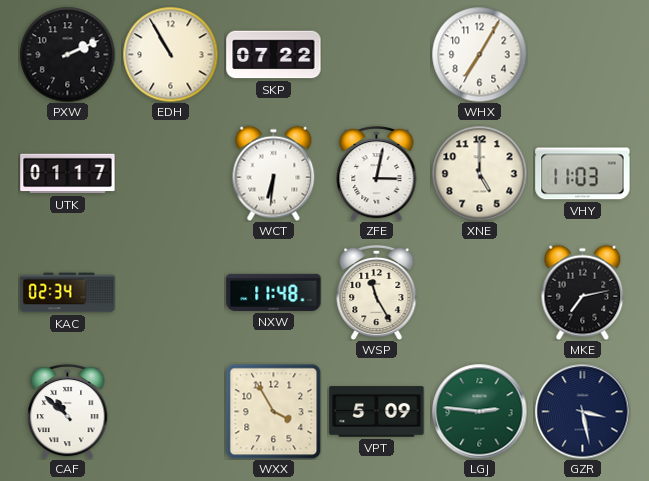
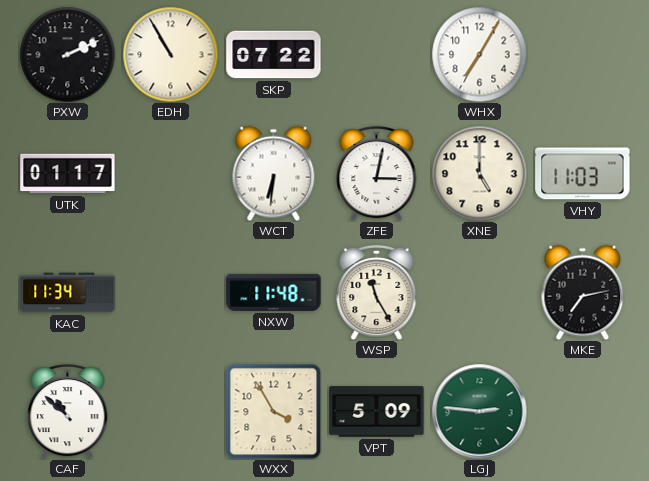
KAC: 02:34 -> 11:34 (68, 293)
GZR: 3:28 -> none (582, 411)
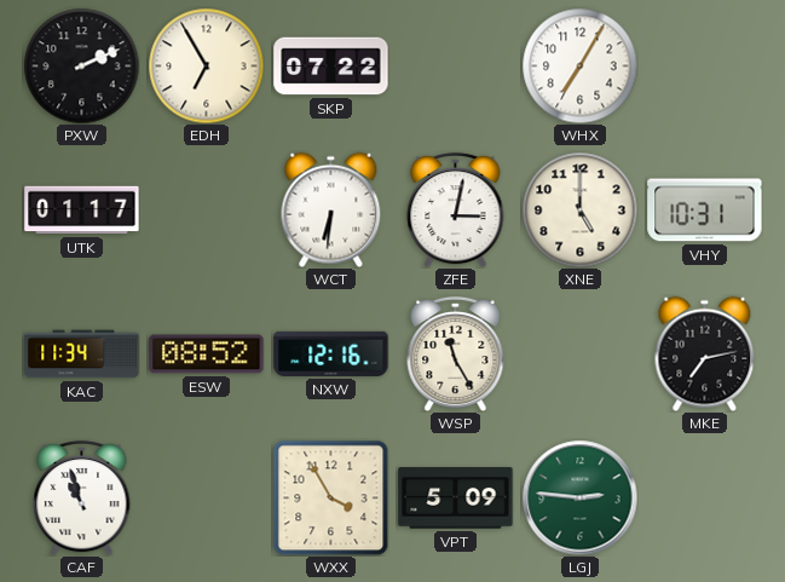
EDH: 10:55 -> 6:55 (206, 65)
VHY: 11:03 -> 10:31 (705, 211)
ESW: none -> 08:52 (207, 355)
NXW: 11:48 -> 12:16 (331, 353)
CAF: 10:52 -> 10:57 (82, 497)
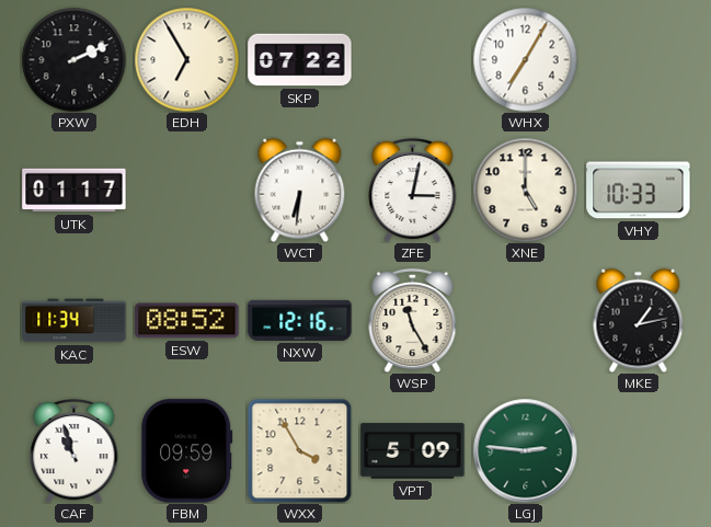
VHY: 10:31 -> 10:33 (639, 191)
MKE: 7:13 -> 1:13 (639, 320)
FBM: none -> 09:59 (187, 451)
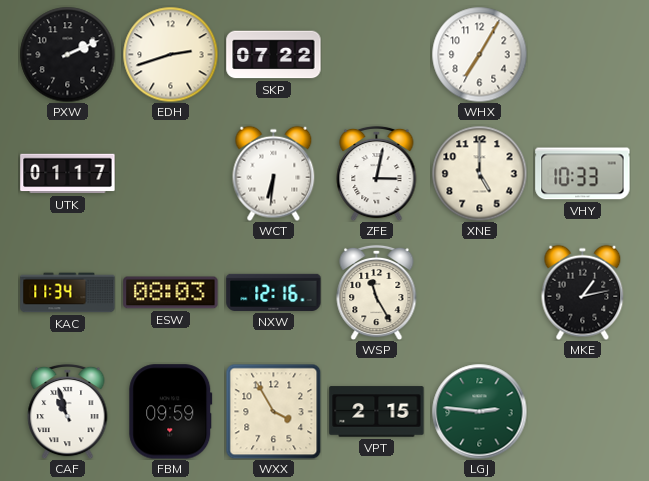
EDH: 6:55 -> 2:42 (170, 54)
ESW: 08:52 -> 08:03 (171, 293)
VPT: 5:09 -> 2:15 (377, 412)
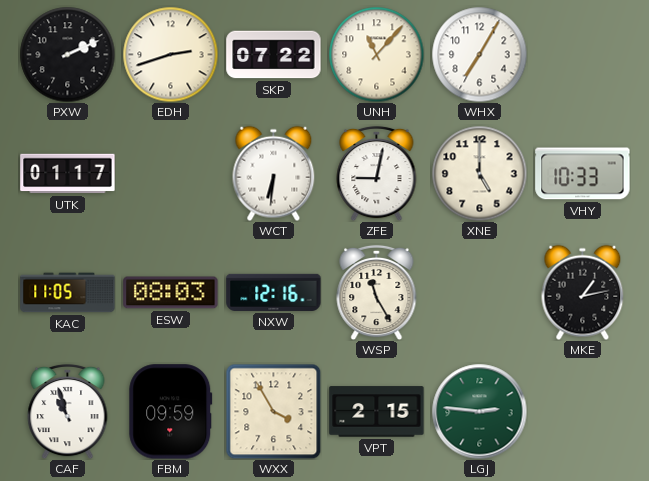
UNH: none -> 11:07 (376, 54)
ZFE: 3:02 -> 9:02 (377, 173)
KAC: 11:34 -> 11:05 (68, 293)
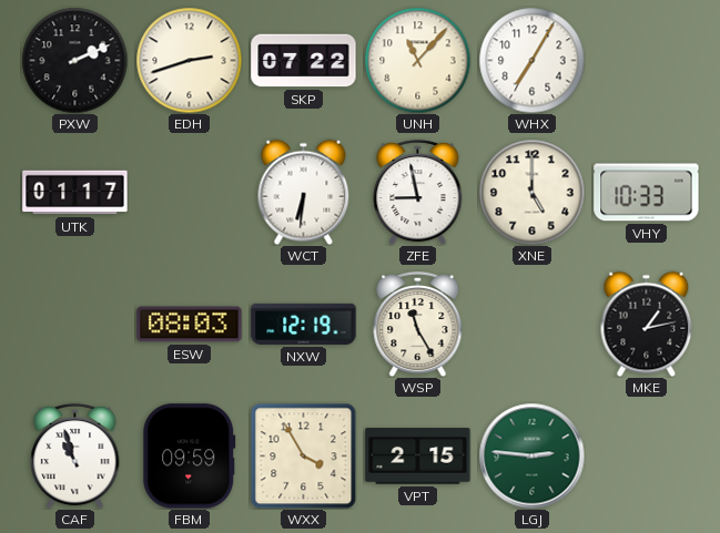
ZFE: 9:02 -> 8:58 (418, 192)
KAC: 11:05 -> none (68, 293)
NXW: 12:16 -> 12:19 (304, 324)
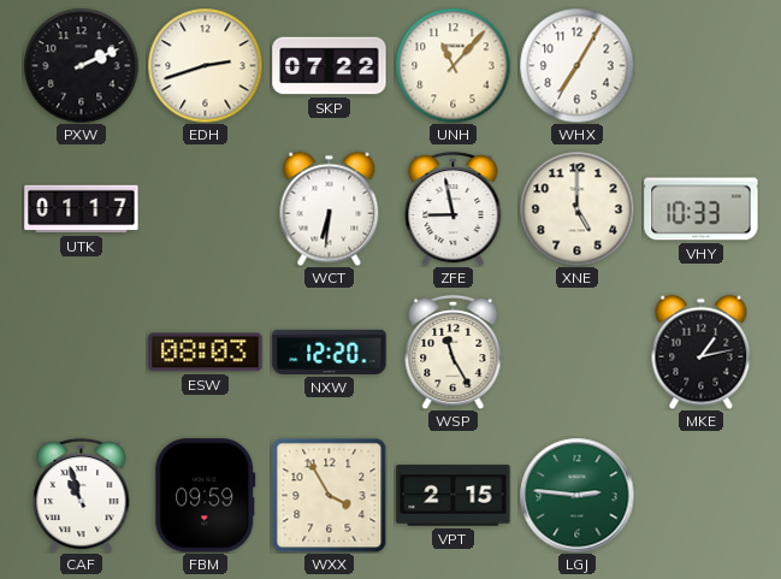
NXW: 12:19 -> 12:20 (330, 351)
